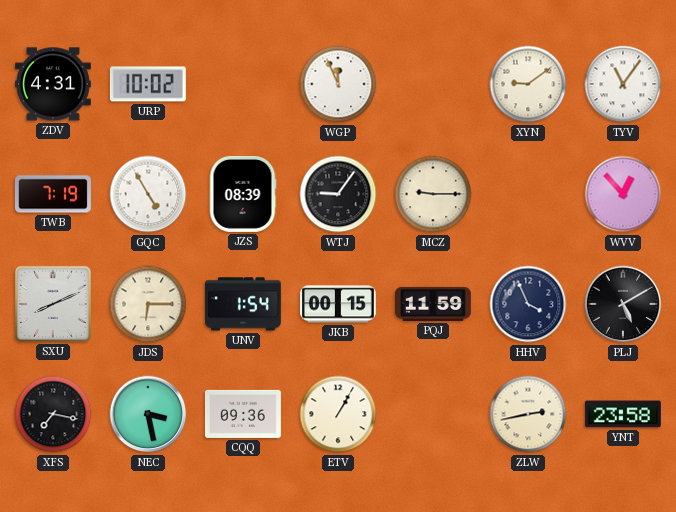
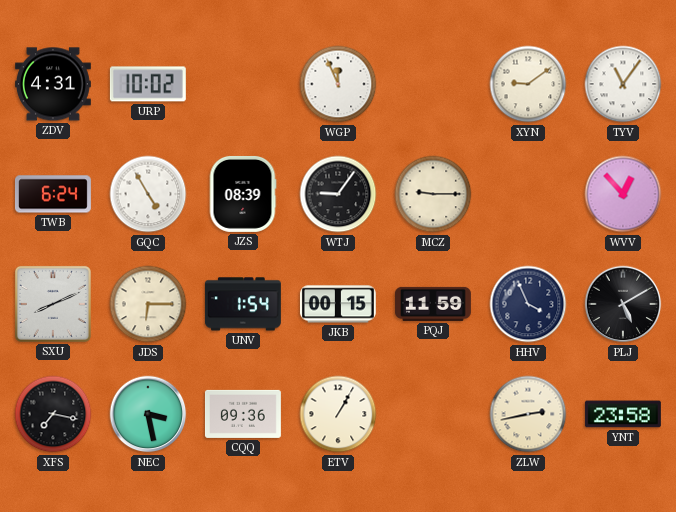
TWB: 7:19 -> 6:24 (53, 194)
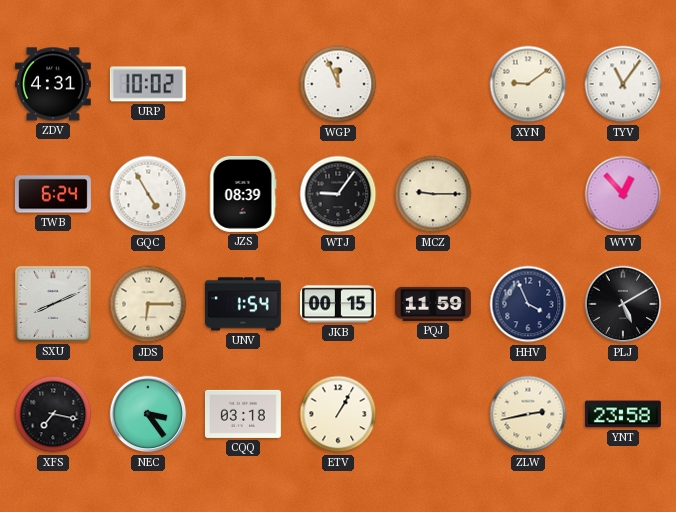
NEC: 3:28 -> 3:24 (148, 414)
CQQ: 09:36 -> 03:18 (243, 414)
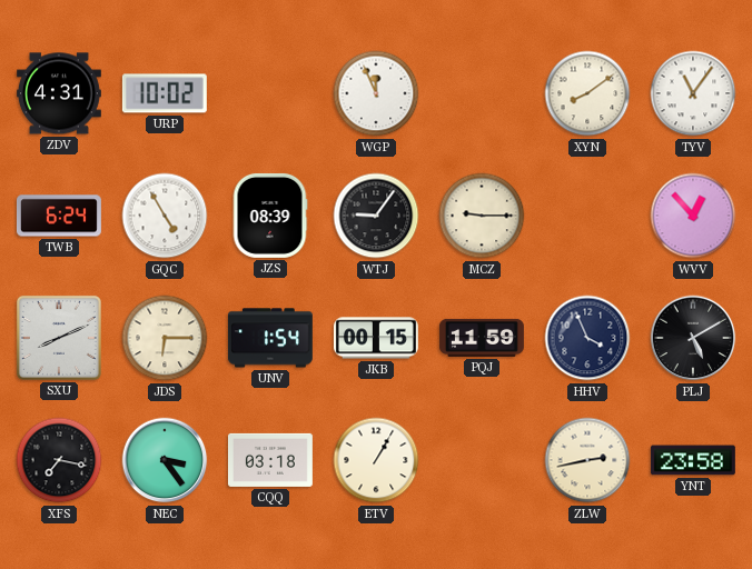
XYN: 9:09 -> 8:09 (587, 93)
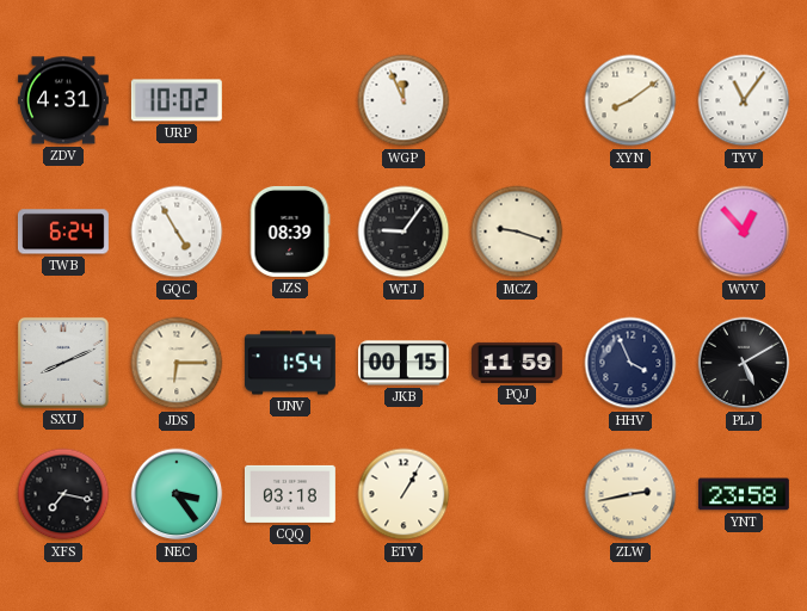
MCZ: 9:15 -> 9:18 (517, 232)
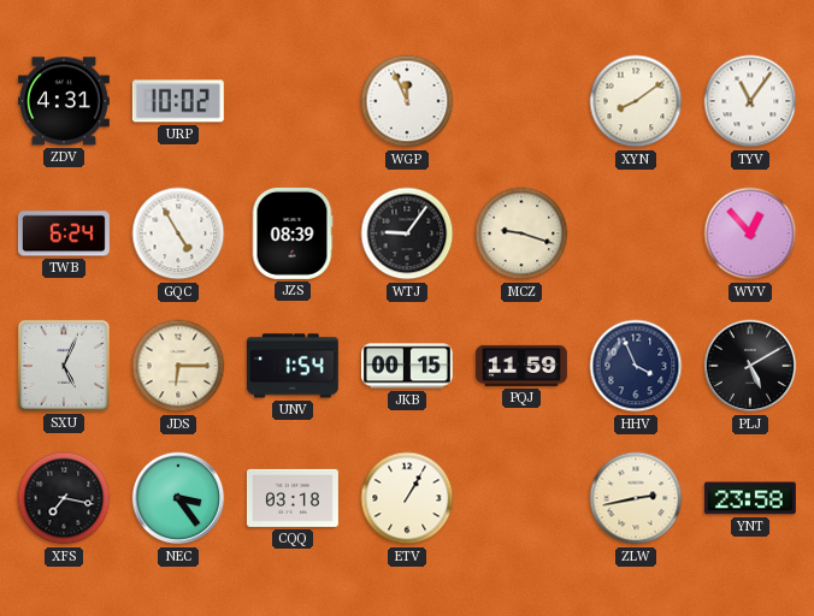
SXU: 8:11 -> 5:04 (64, 366)
